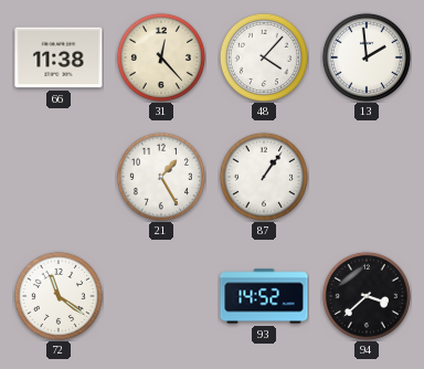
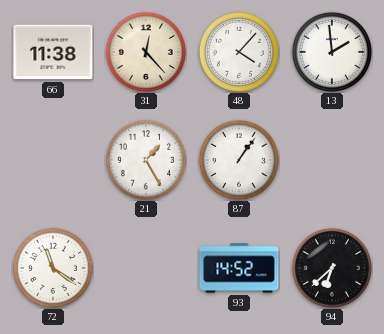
94: 3:38 -> 6:38 (332, 268)
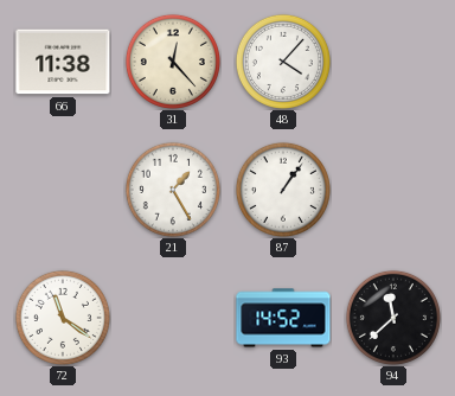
13: 1:59 -> none (332, 52)
94: 6:38 -> 11:38 (393, 318)
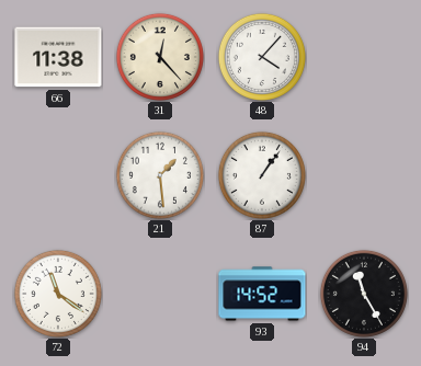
21: 1:25 -> 1:29 (160, 175)
94: 11:38 -> 11:25 (364, 294)
